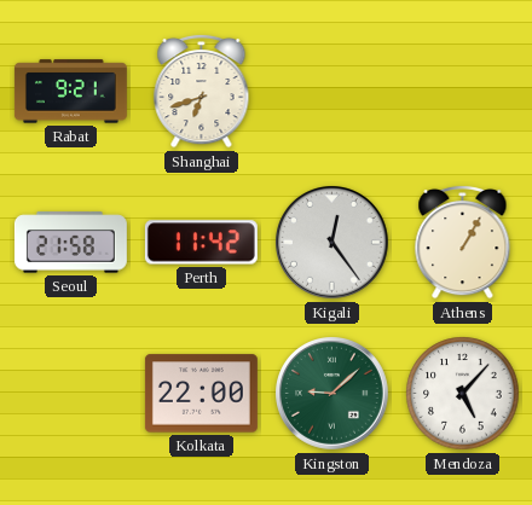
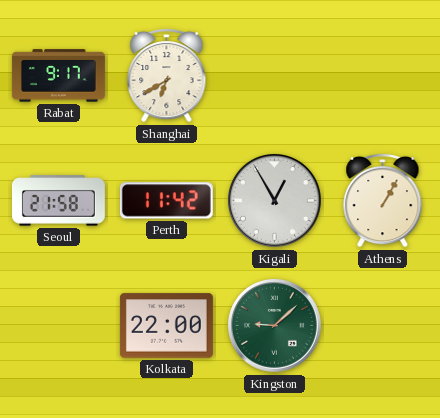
Rabat: 9:21 -> 9:17 (58, 76)
Shanghai: 6:42 -> 6:40 (167, 75)
Kigali: 12:24 -> 12:55 (275, 201)
Mendoza: 5:07 -> none (463, 394)
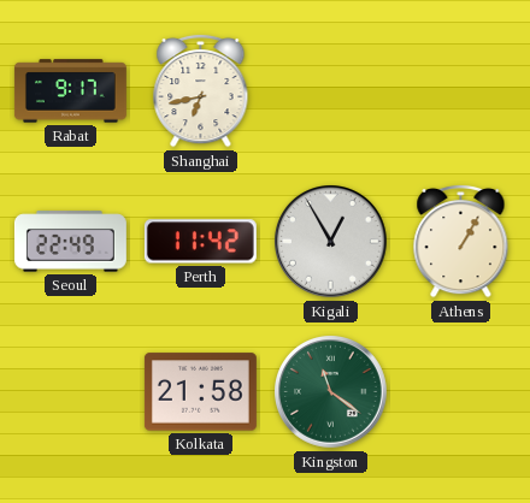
Shanghai: 6:40 -> 6:43 (201, 90)
Seoul: 21:58 -> 22:49 (70, 242)
Kolkata: 22:00 -> 21:58 (200, 392)
Kingston: 9:08 -> 11:21 (331, 392)
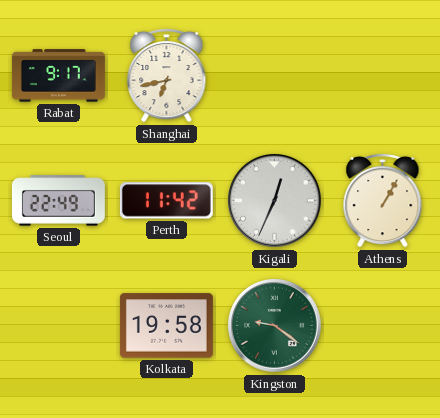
Kigali: 12:55 -> 12:34 (275, 201)
Kolkata: 21:58 -> 19:58 (166, 326)
Kingston: 11:21 -> 9:21 (275, 326)
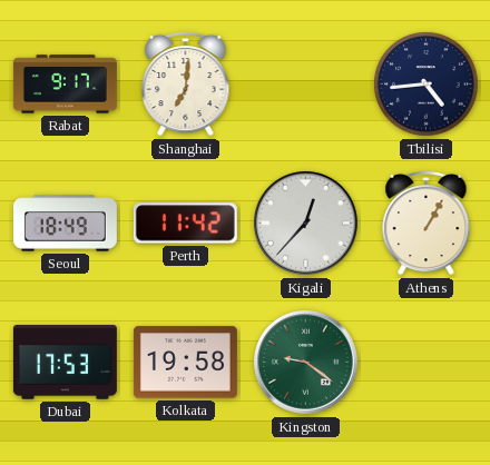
Shanghai: 6:43 -> 7:01 (186, 83)
Tbilisi: none -> 4:44 (427, 85)
Seoul: 22:49 -> 18:49 (65, 224)
Kigali: 12:34 -> 12:37 (306, 224)
Dubai: none -> 17:53 (65, 363)
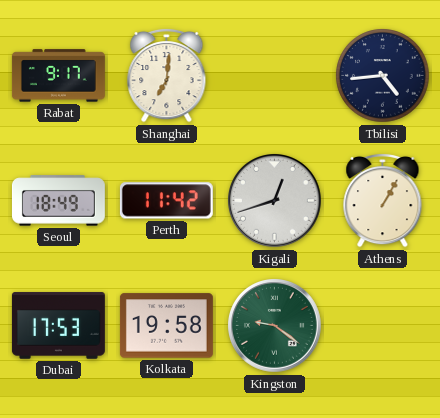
Kigali: 12:37 -> 12:42 (275, 201)
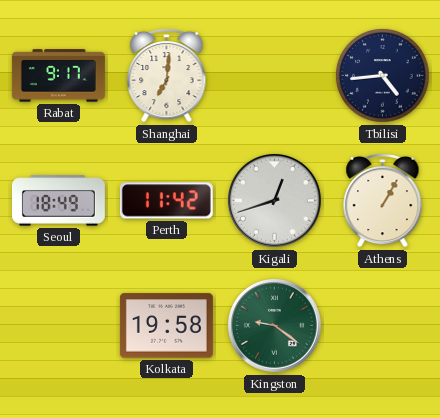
Dubai: 17:53 -> none (58, 326)
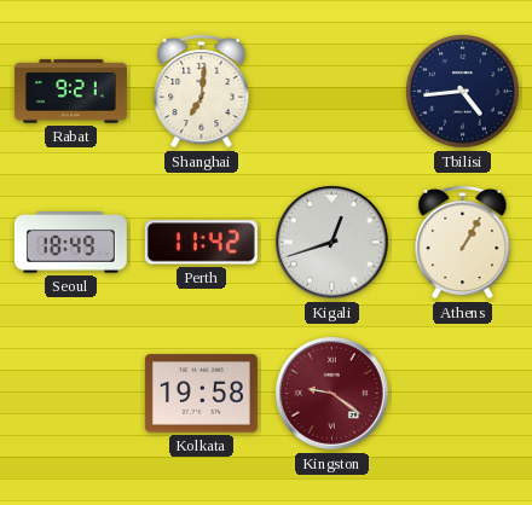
Rabat: 9:17 -> 9:21 (70, 92)
Kingston dial: green -> burgundy (332, 394)
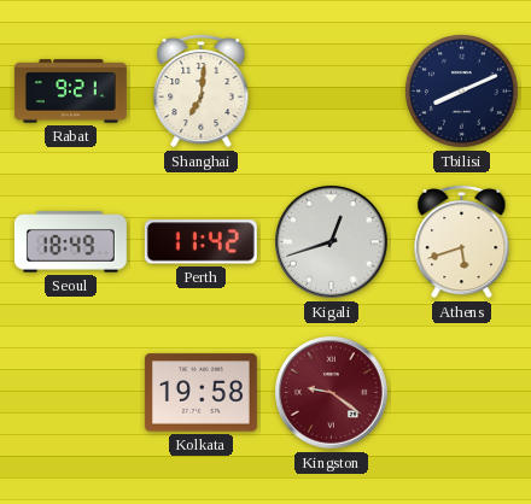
Tbilisi: 4:44 -> 8:11 (462, 92)
Athens: 1:05 -> 5:42 (462, 241)
